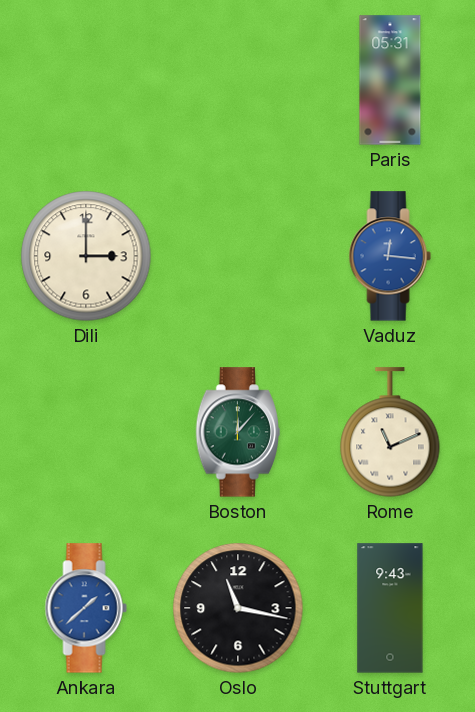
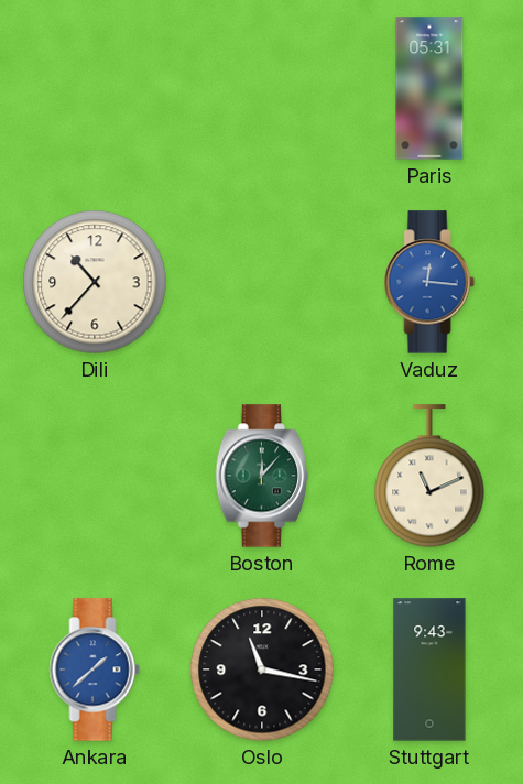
Dili: 3:00 -> 10:37 (95, 282)
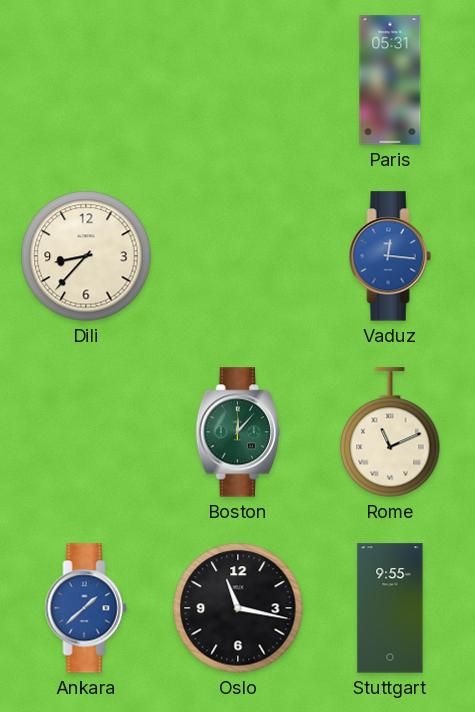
Dili: 10:37 -> 8:37 (86, 256)
Stuttgart: 9:43 -> 9:55 (390, 608)
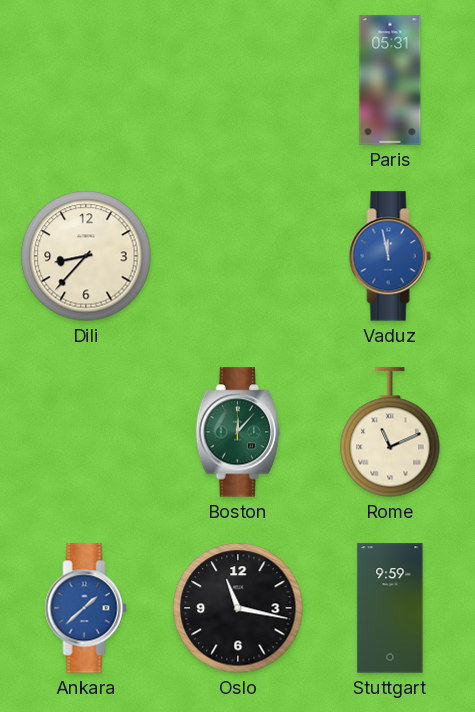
Vaduz: 12:16 -> 11:58 (390, 256)
Stuttgart: 9:55 -> 9:59 (390, 608)
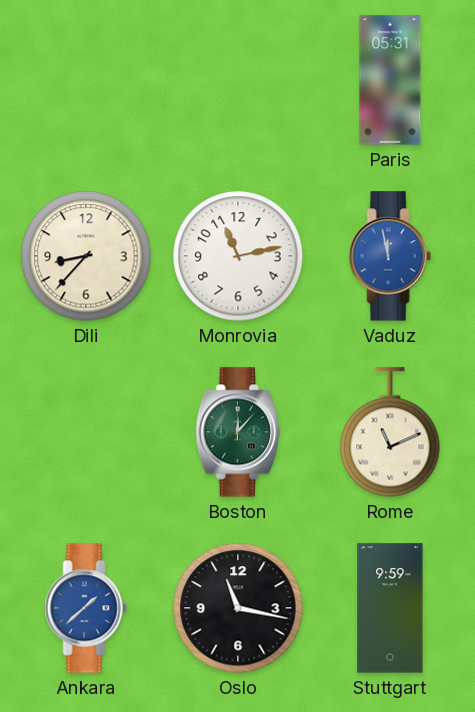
Monrovia: none -> 11:13 (238, 256)
